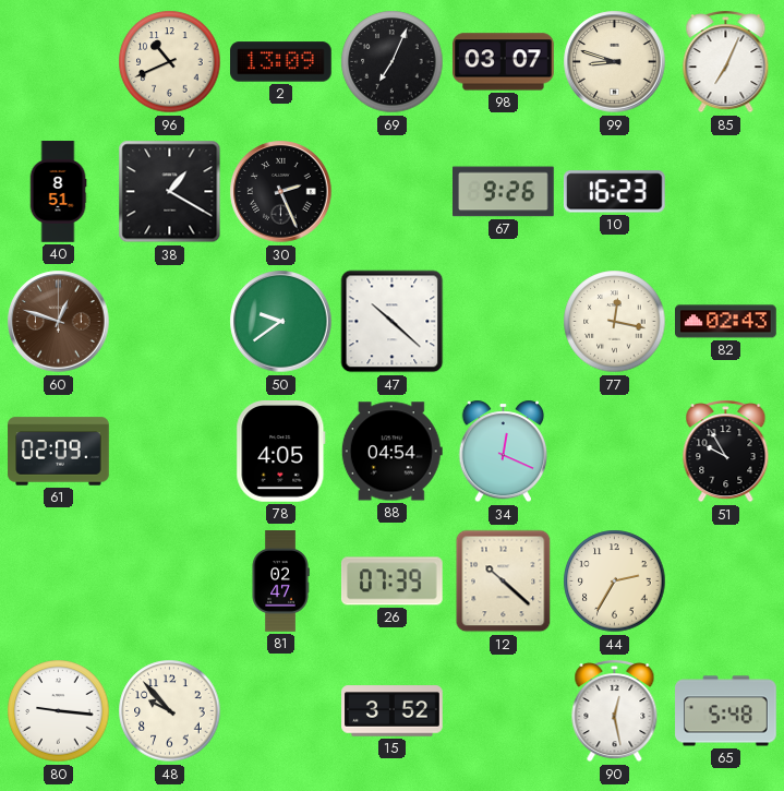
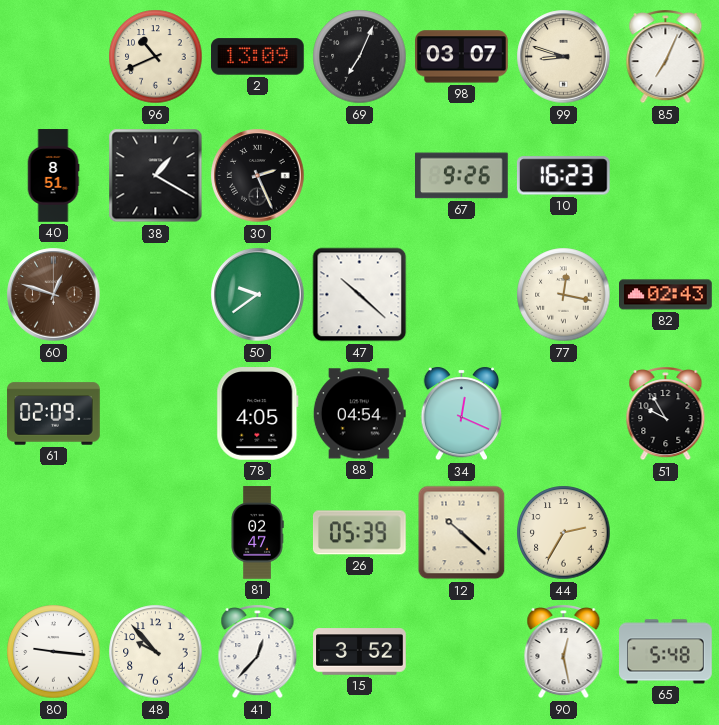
26: 07:39 -> 05:39 (360, 533)
41: none -> 12:37 (258, 652)
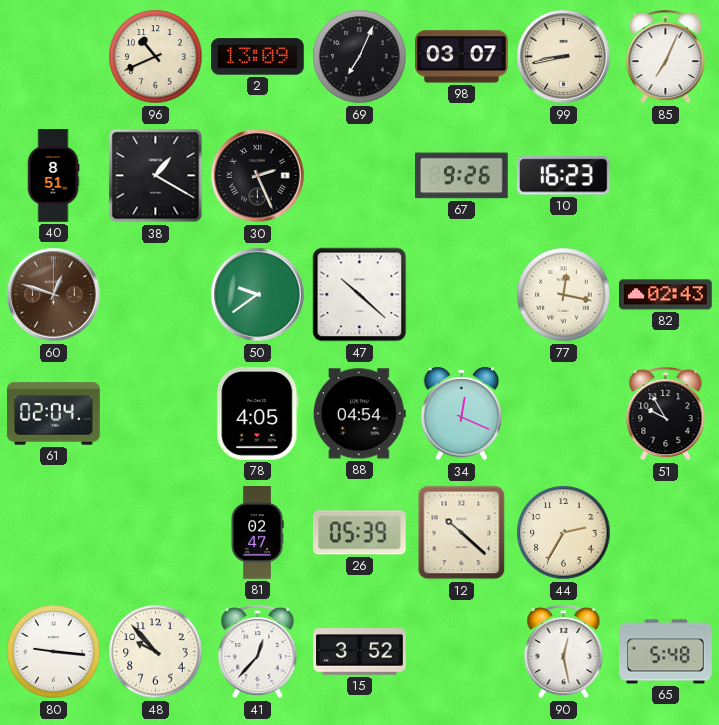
99: 8:48 -> 8:43 (564, 57)
61: 02:09 -> 02:04 (54, 414)
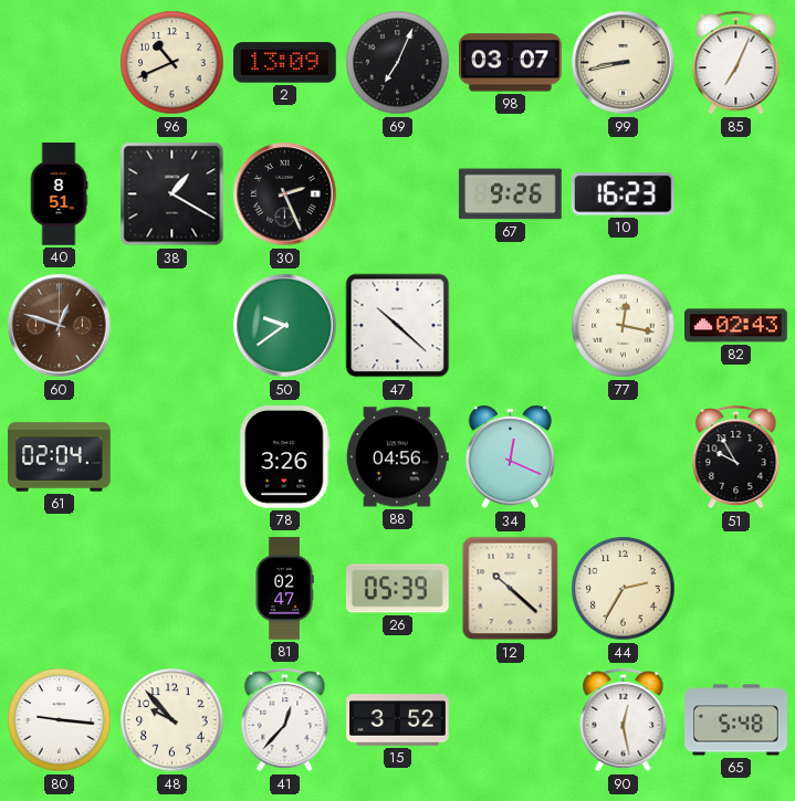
78: 4:05 -> 3:26 (285, 457)
88: 04:54 -> 04:56 (397, 457)
